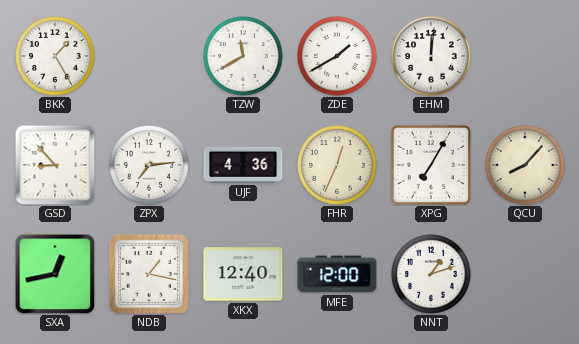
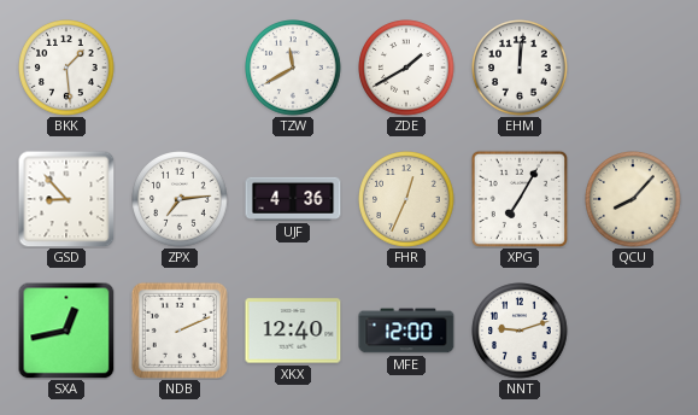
BKK: 1:25 -> 1:29 (66, 68)
NDB: 1:17 -> 2:11 (180, 331)
NNT: 1:12 -> 9:12 (520, 331)
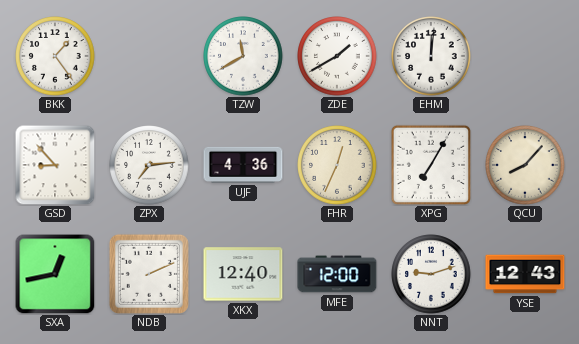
BKK: 1:29 -> 1:24 (55, 56)
YSE: none -> 12:43 (525, 274)
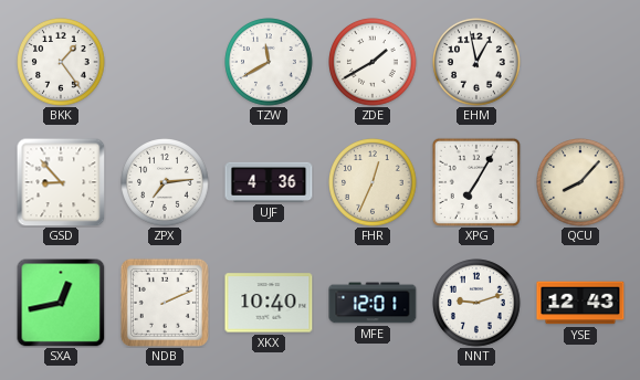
EHM: 12:01 -> 12:58 (476, 62)
XKX: 12:40 -> 10:40 (269, 303)
MFE: 12:00 -> 12:01 (373, 303)
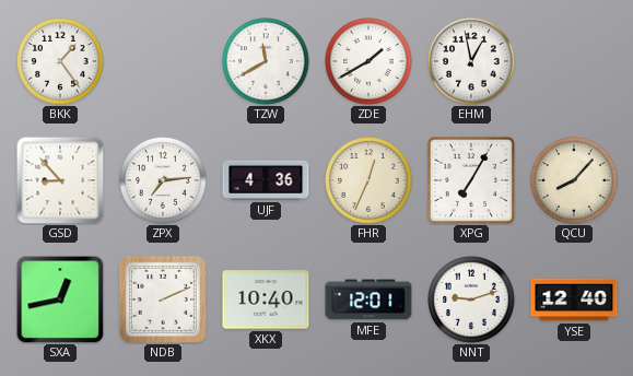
YSE: 12:43 -> 12:40 (574, 299)
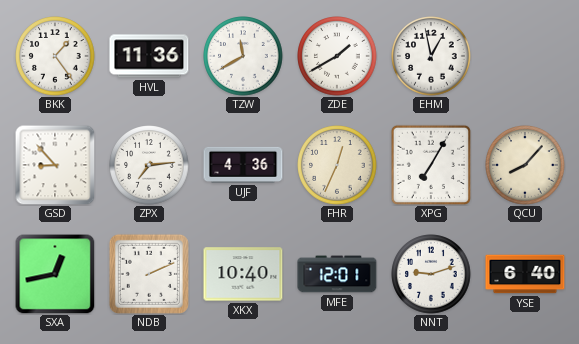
HVL: none -> 11:36 (149, 56)
YSE: 12:40 -> 6:40 (525, 274)
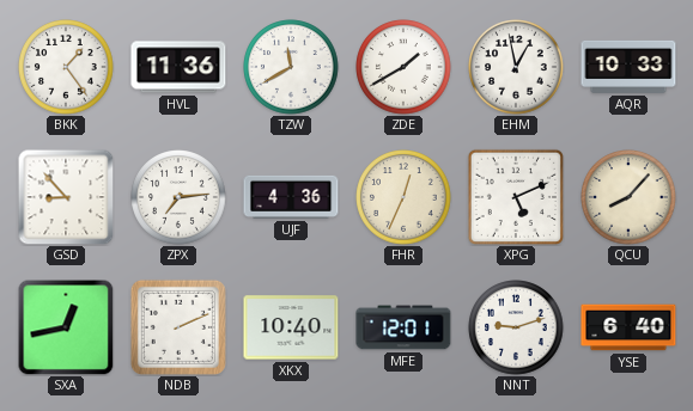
AQR: none -> 10:33 (628, 67)
XPG: 7:05 -> 5:11 (515, 196)
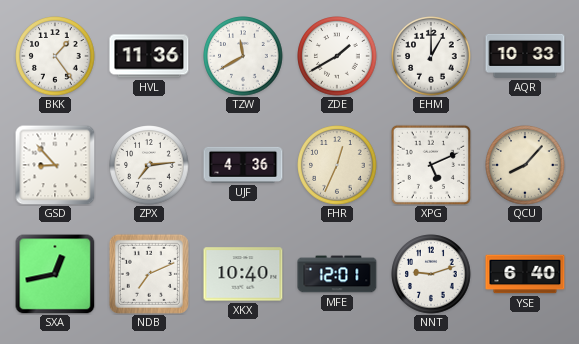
EHM: 12:58 -> 1:00 (431, 56)
NDB: 2:11 -> 7:11 (149, 274)
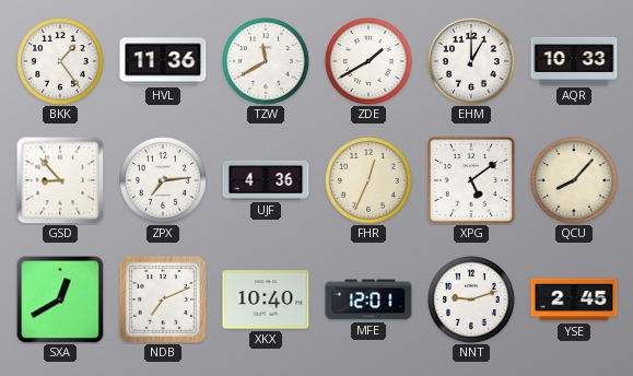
XPG: 5:11 -> 5:09 (470, 179)
SXA: 12:43 -> 12:40 (60, 299)
YSE: 6:40 -> 2:45 (574, 299)
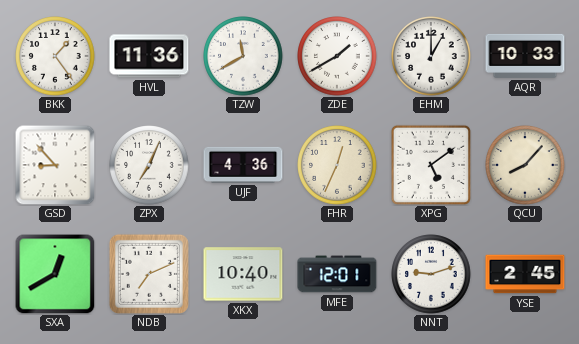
ZPX: 7:14 -> 7:04 (149, 165)
